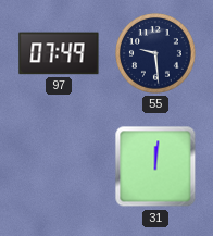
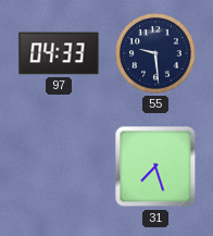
97: 07:49 -> 04:33 (59, 53)
31: 12:01 -> 7:27 (155, 166)
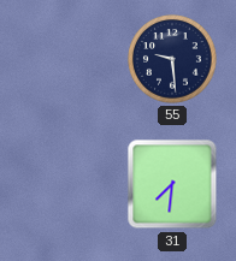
97: 04:33 -> none (59, 53)
31: 7:27 -> 7:31 (172, 184)
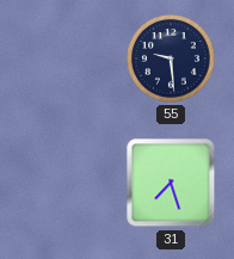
31: 7:31 -> 7:27 (171, 183)
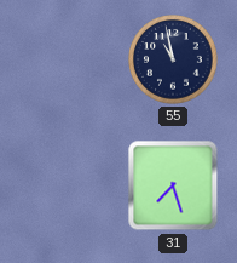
55: 9:29 -> 10:58 (173, 59)
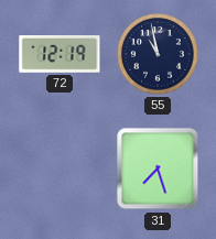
72: none -> 12:19 (60, 55)
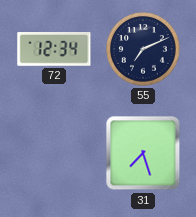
72: 12:19 -> 12:34 (54, 50)
55: 10:58 -> 7:11 (143, 49)
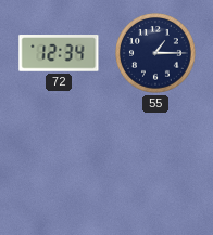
55: 7:11 -> 1:15 (155, 53)
31: 7:27 -> none (143, 153)
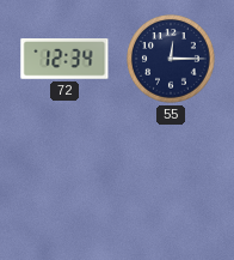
55: 1:15 -> 12:15 (171, 59)
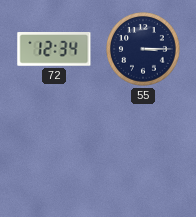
55: 12:15 -> 3:15 (143, 49)
